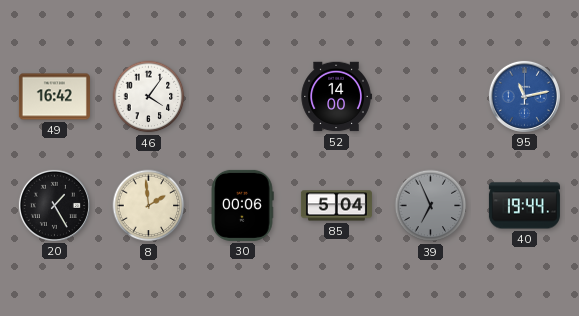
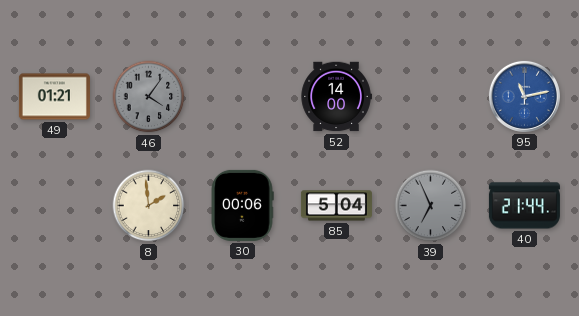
49: 16:42 -> 01:21 (54, 97)
46 dial: white -> grey (149, 97)
20: 1:25 -> none (54, 205)
40: 19:44 -> 21:44 (524, 206)
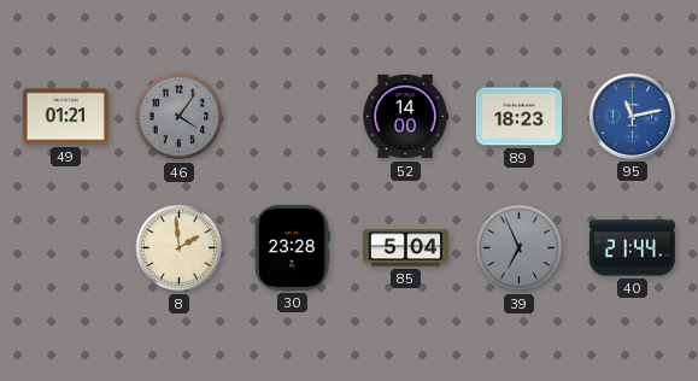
89: none -> 18:23 (518, 117)
30: 00:06 -> 23:28 (292, 247)
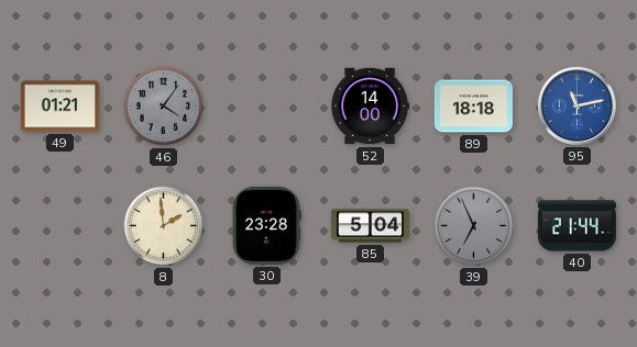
89: 18:23 -> 18:18 (473, 107)
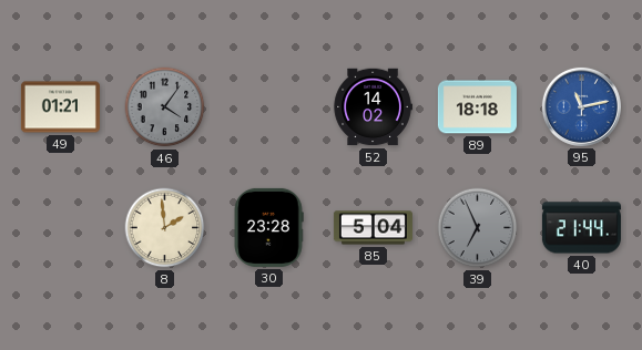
52: 14:00 -> 14:02 (373, 107)
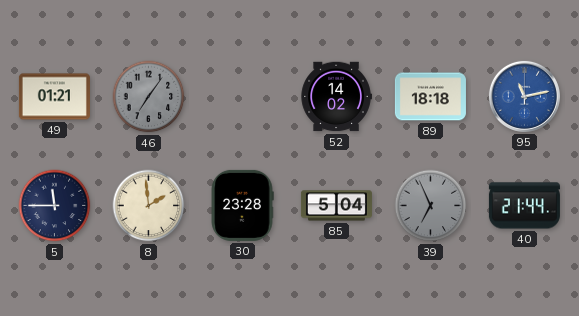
46: 4:06 -> 7:06 (149, 97)
5: none -> 11:45 (55, 206)
